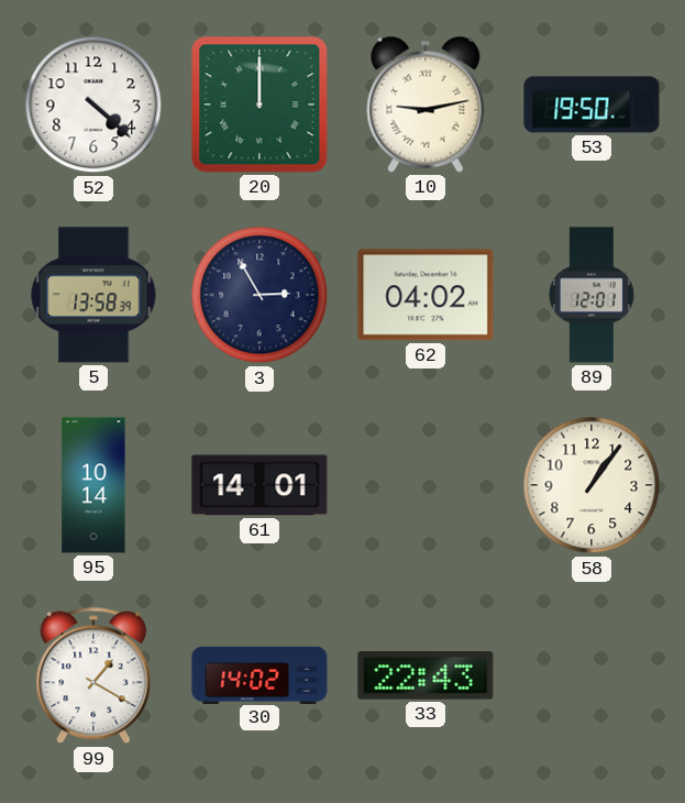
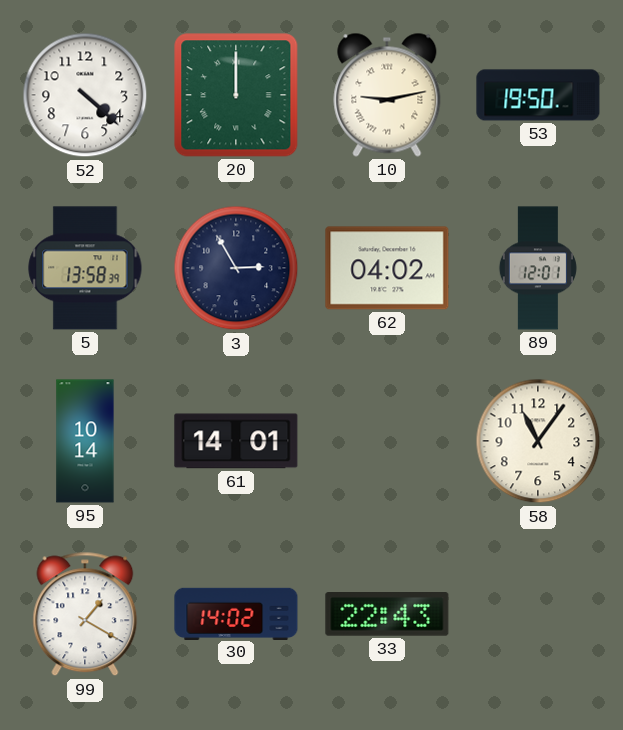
58: 1:06 -> 11:06 (538, 441)
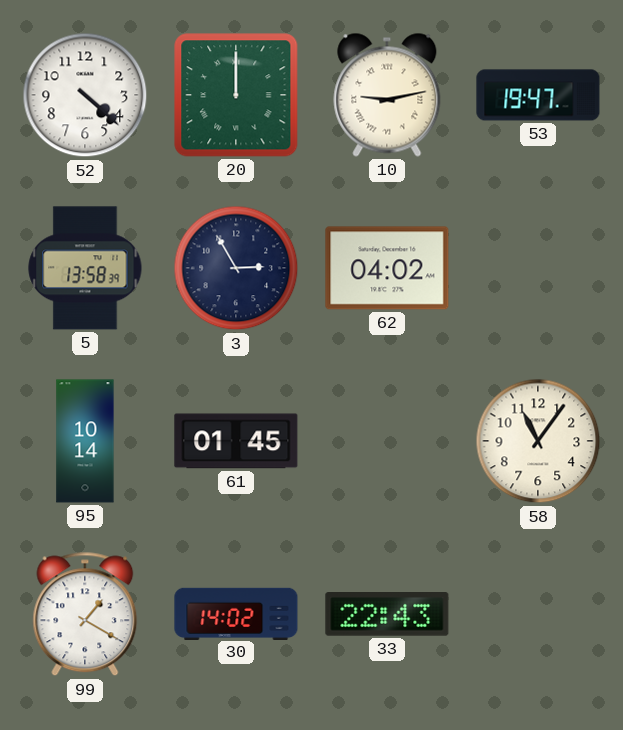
53: 19:50 -> 19:47 (538, 95)
89: 12:01 -> none (538, 268)
61: 14:01 -> 01:45 (236, 441)
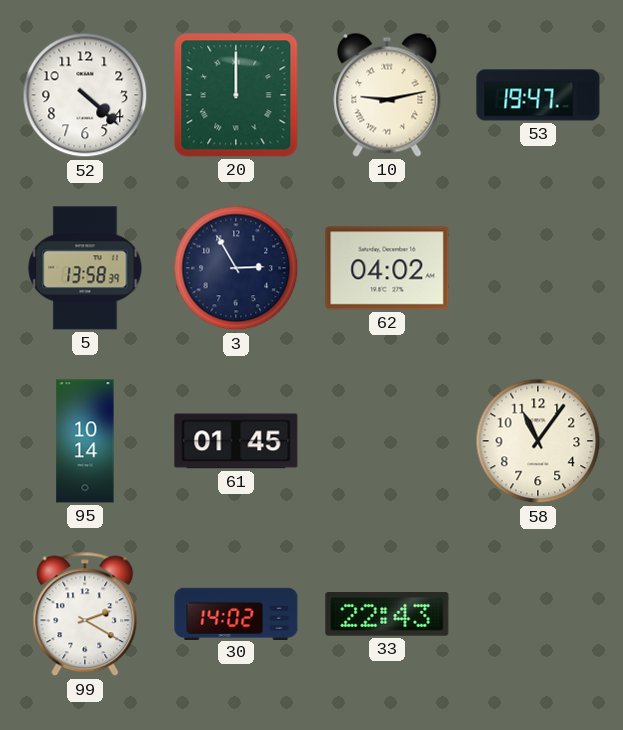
99: 1:20 -> 2:20 (85, 614)
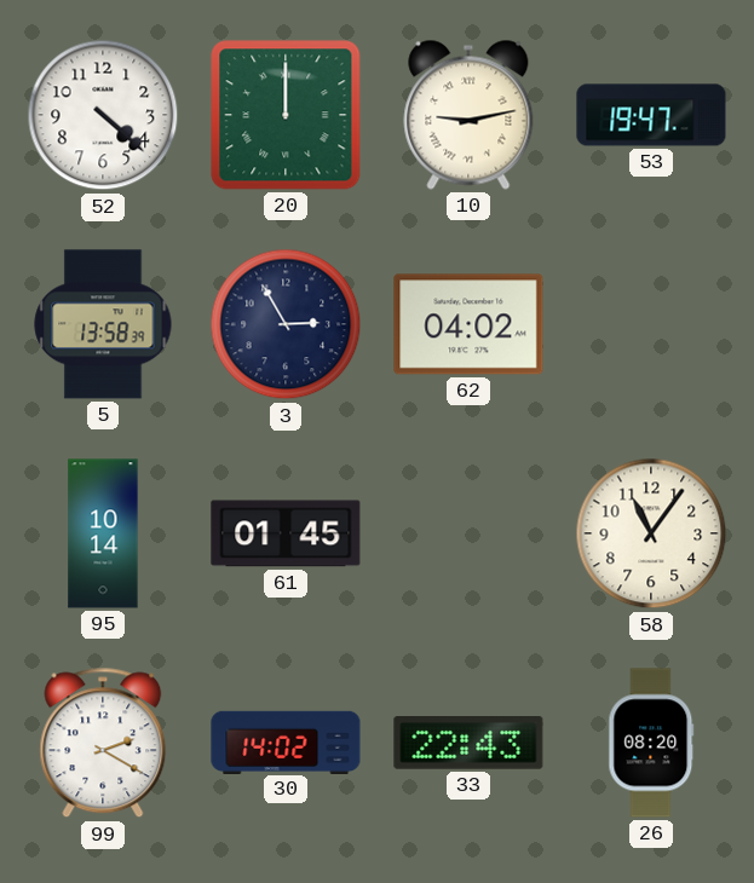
26: none -> 08:20 (651, 743)
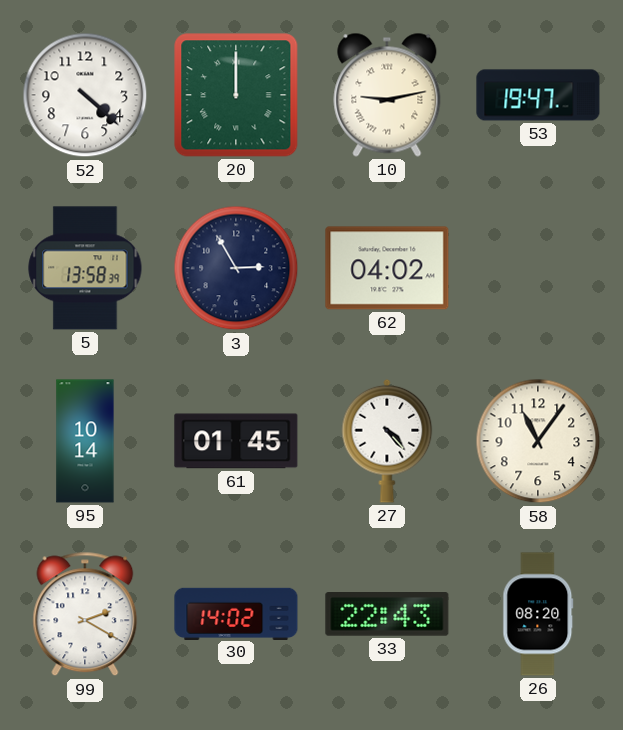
27: none -> 4:23 (387, 441)
